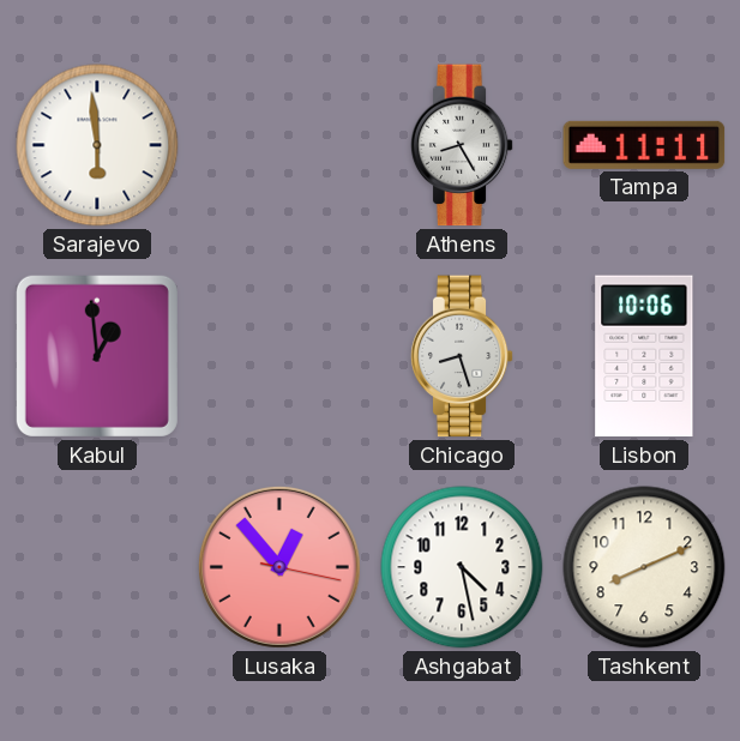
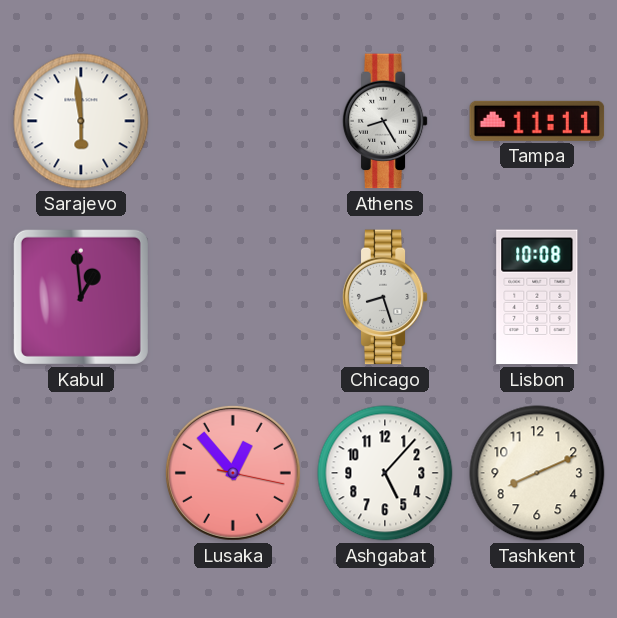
Lisbon: 10:06 -> 10:08 (537, 297)
Ashgabat: 4:28 -> 5:07 (385, 473)
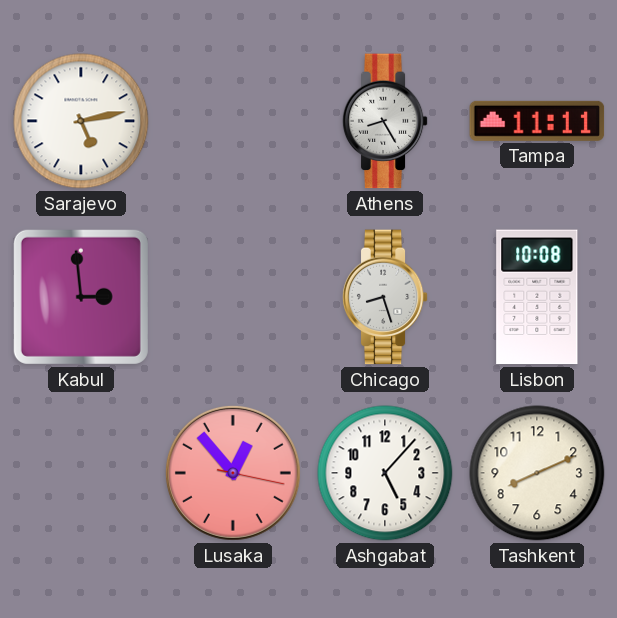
Sarajevo: 5:59 -> 5:13 (81, 121)
Kabul: 12:59 -> 2:59 (81, 297)
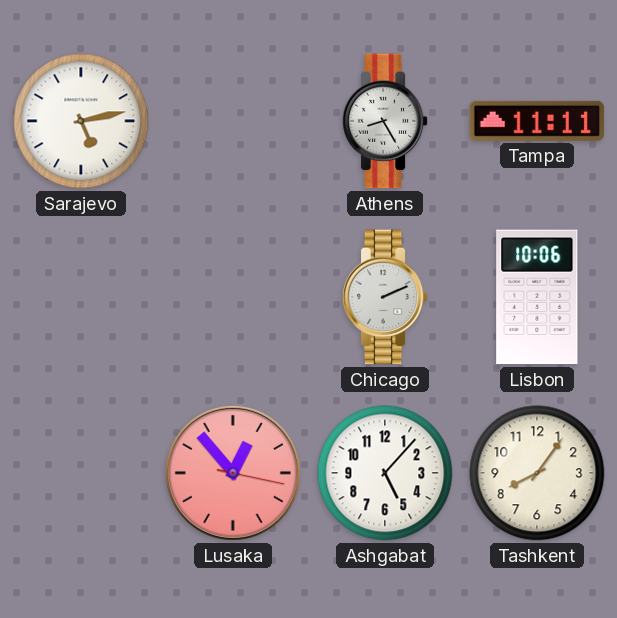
Kabul: 2:59 -> none (81, 297)
Chicago: 8:27 -> 2:11 (385, 297)
Lisbon: 10:08 -> 10:06 (537, 297)
Tashkent: 8:11 -> 8:06 (537, 473)
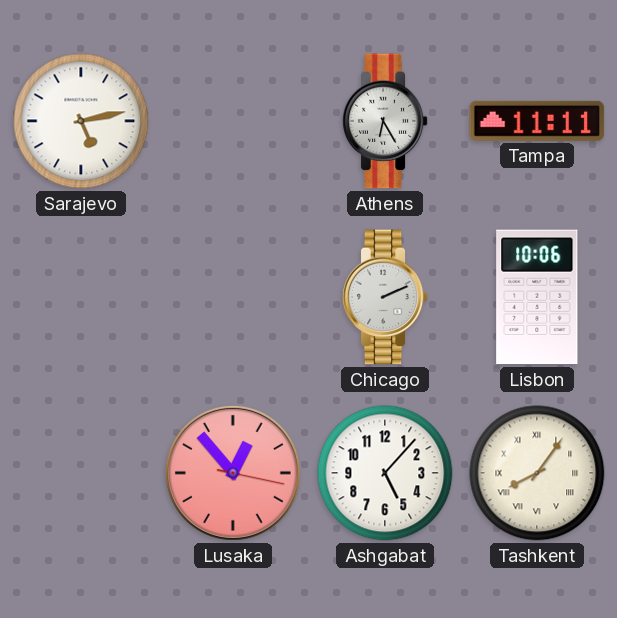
Athens: 8:25 -> 6:25 (385, 121)
Tashkent numerals: Arabic -> Roman (537, 473)
